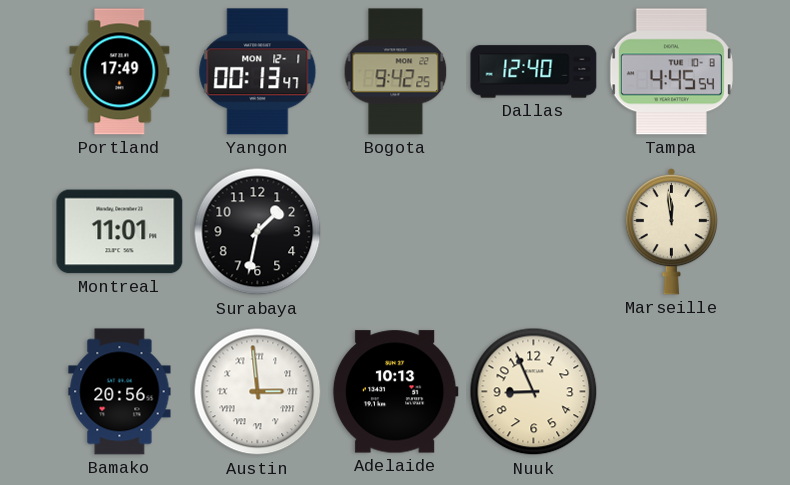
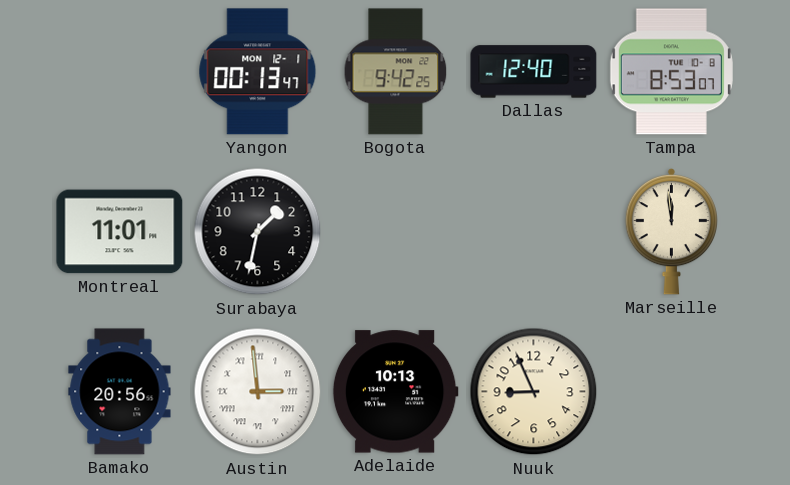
Portland: 17:49 -> none (120, 72)
Tampa: 4:45 -> 8:53 (671, 72)
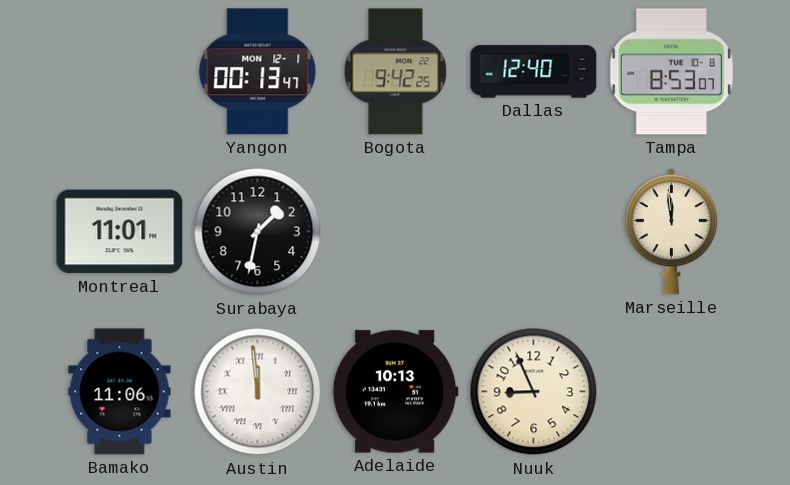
Bamako: 20:56 -> 11:06 (120, 392)
Austin: 2:59 -> 11:59 (258, 392)
